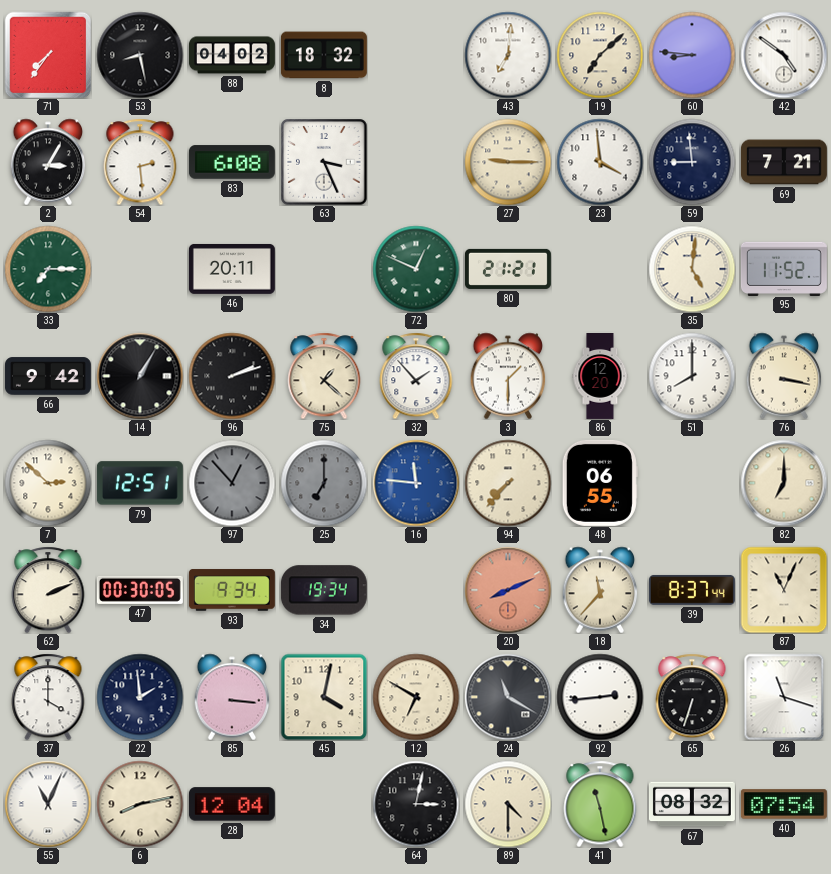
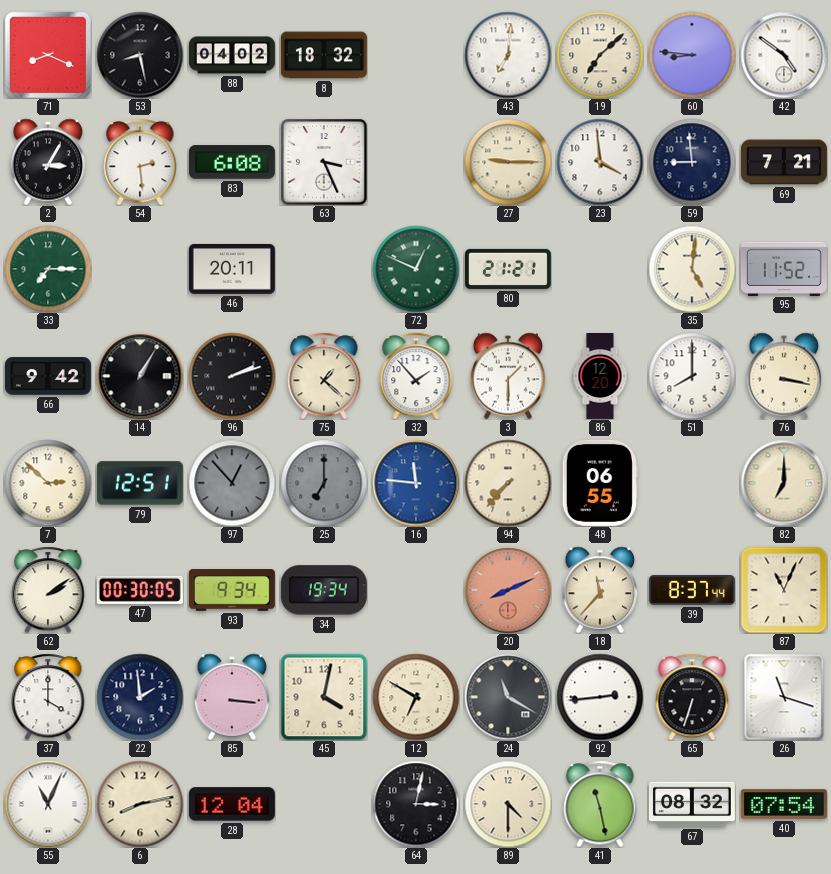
71: 7:36 -> 8:19 (48, 55)
62: 2:11 -> 2:09 (48, 590)
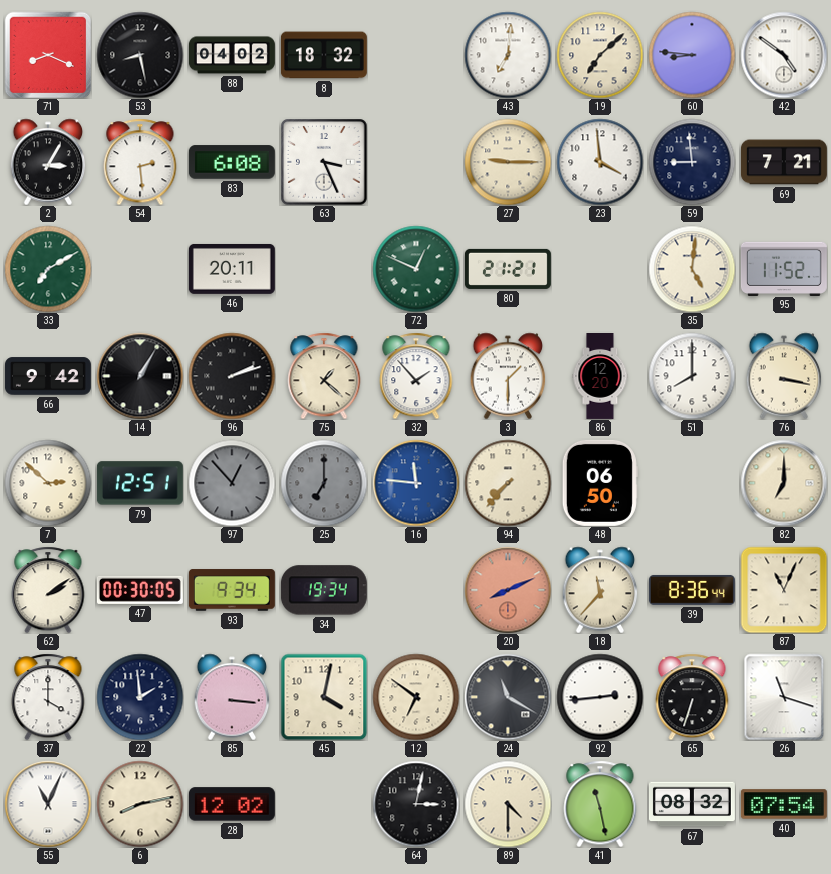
33: 7:15 -> 7:10 (48, 269)
48: 06:55 -> 06:50 (600, 483)
39: 8:37 -> 8:36 (692, 590)
12: 6:50 -> 6:51 (416, 697)
28: 12:04 -> 12:02 (232, 804)
